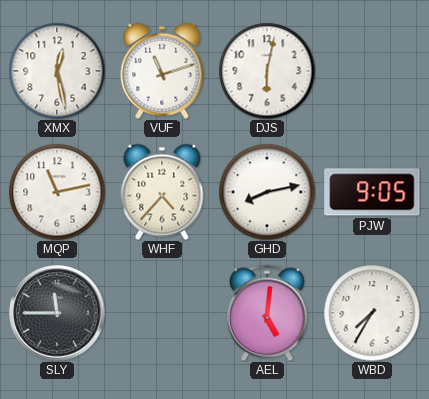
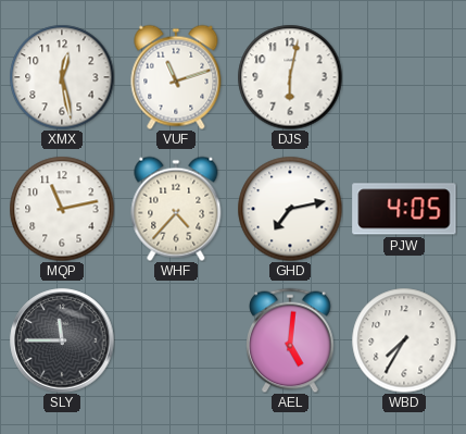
GHD: 8:13 -> 7:13 (290, 209)
PJW: 9:05 -> 4:05 (404, 209)
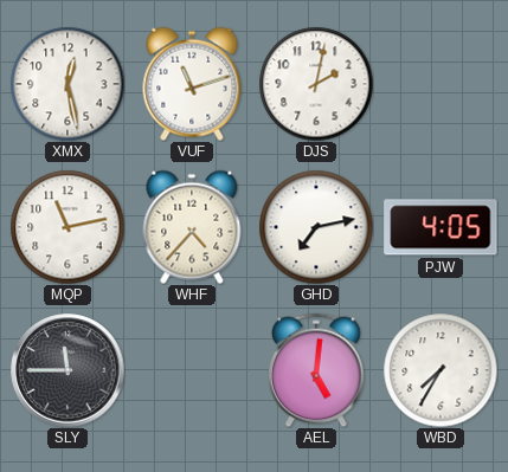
DJS: 6:02 -> 2:02 (316, 84)
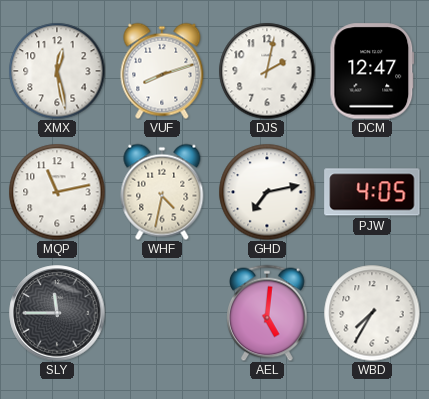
VUF: 11:12 -> 8:12 (162, 71)
DCM: none -> 12:47 (372, 71)
WHF: 4:37 -> 4:32 (162, 192)
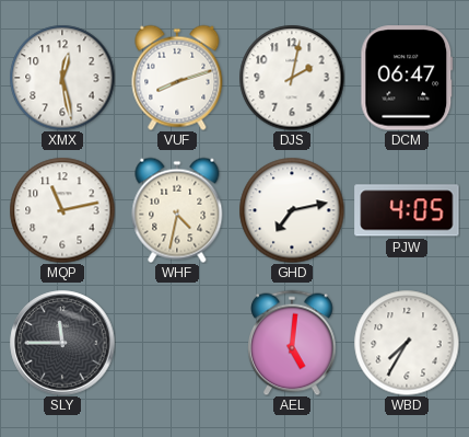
DCM: 12:47 -> 06:47 (407, 78)
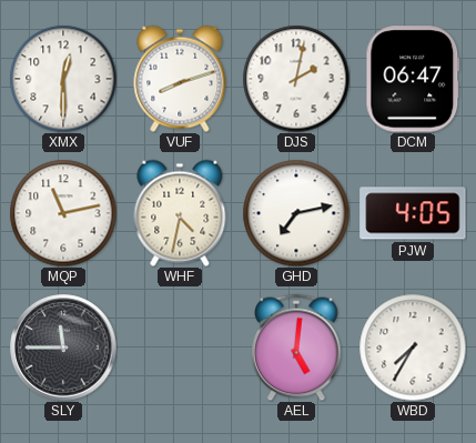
XMX: 12:28 -> 12:30 (63, 79)
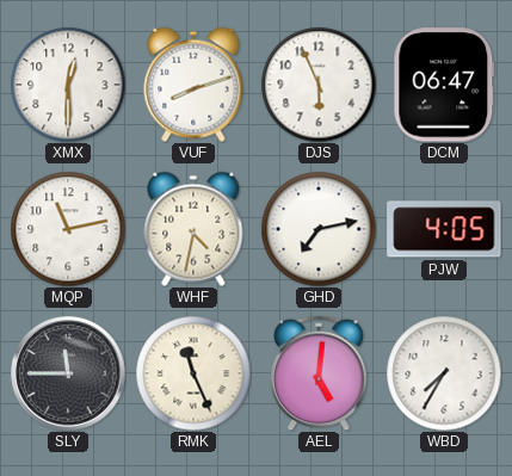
DJS: 2:02 -> 5:56 (319, 85)
RMK: none -> 11:26 (193, 373)
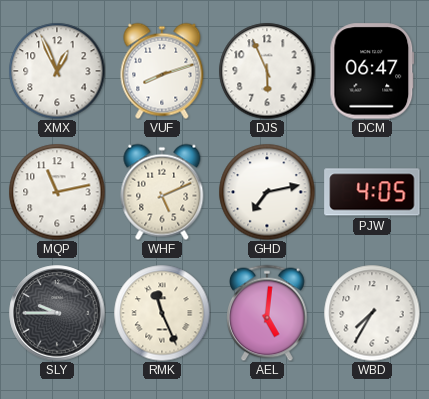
XMX: 12:30 -> 12:56 (57, 71)
WHF: 4:32 -> 5:11 (162, 192)
SLY: 11:45 -> 9:45 (57, 313)
